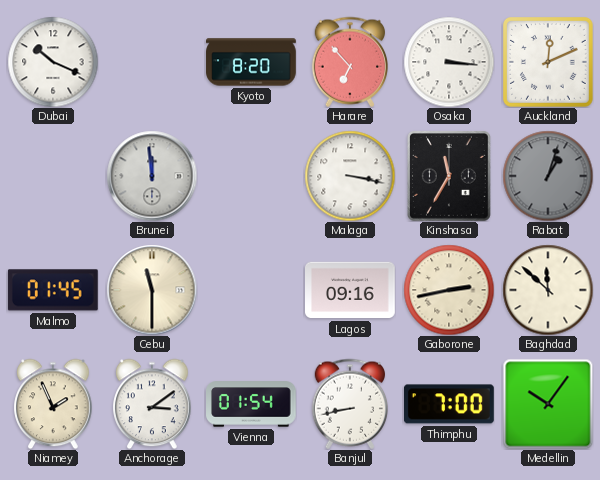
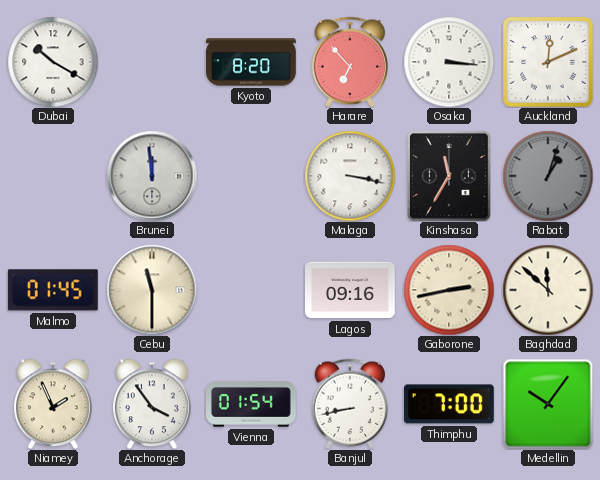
Dubai: 10:19 -> 10:20 (53, 62)
Anchorage: 3:09 -> 3:54 (152, 404)
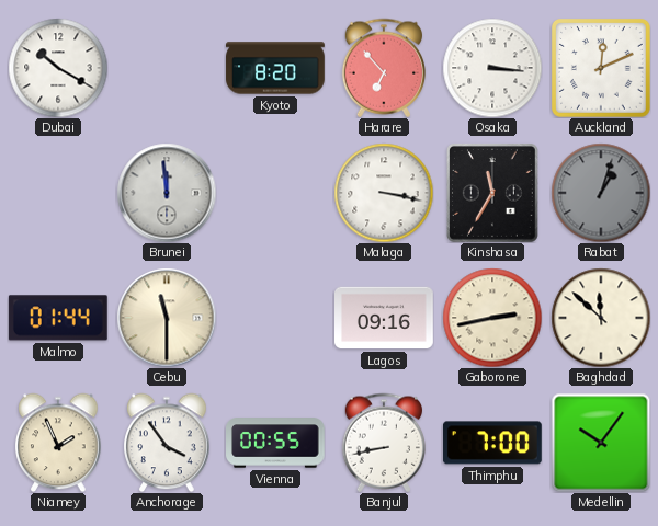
Malmo: 01:45 -> 01:44 (58, 318)
Vienna: 01:54 -> 00:55 (276, 443)
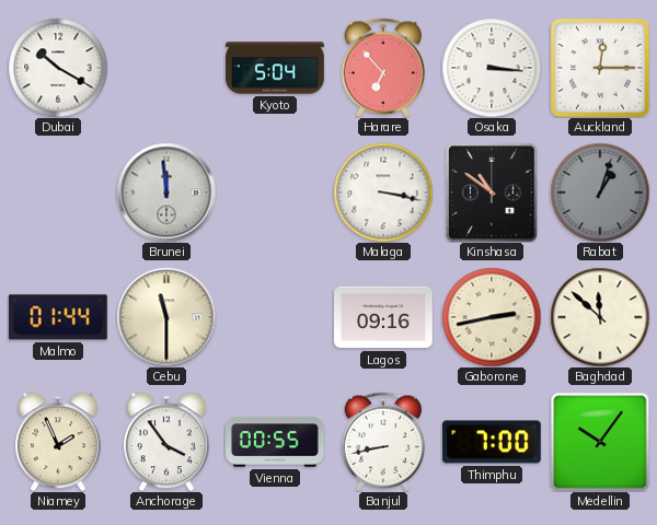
Kyoto: 8:20 -> 5:04 (275, 68)
Auckland: 12:11 -> 12:15 (601, 69)
Kinshasa: 11:35 -> 10:51 (492, 192)
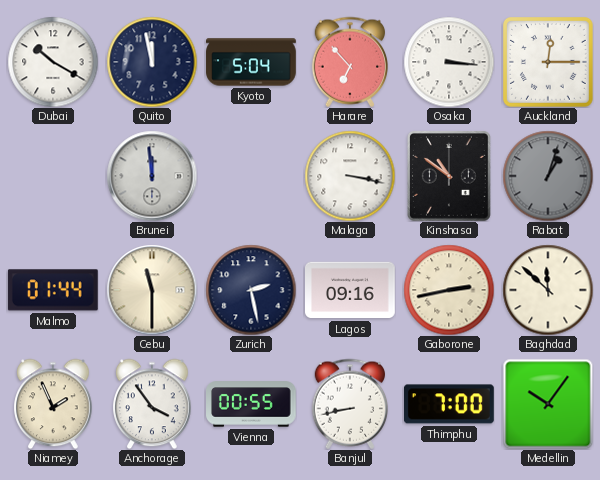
Quito: none -> 11:58 (152, 62)
Zurich: none -> 2:28 (251, 290)
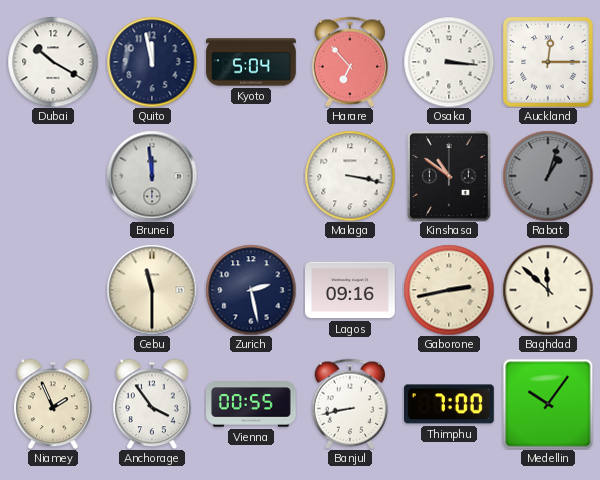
Malmo: 01:44 -> none (53, 290)
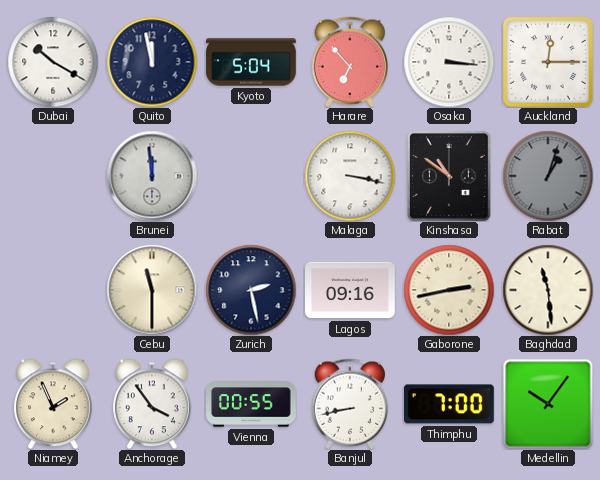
Baghdad: 11:52 -> 11:29 (548, 290)
